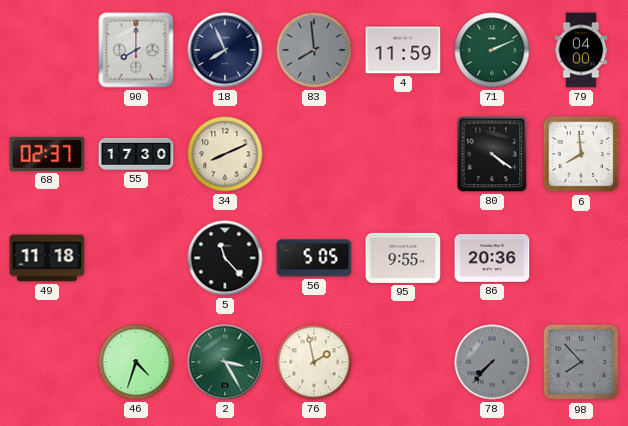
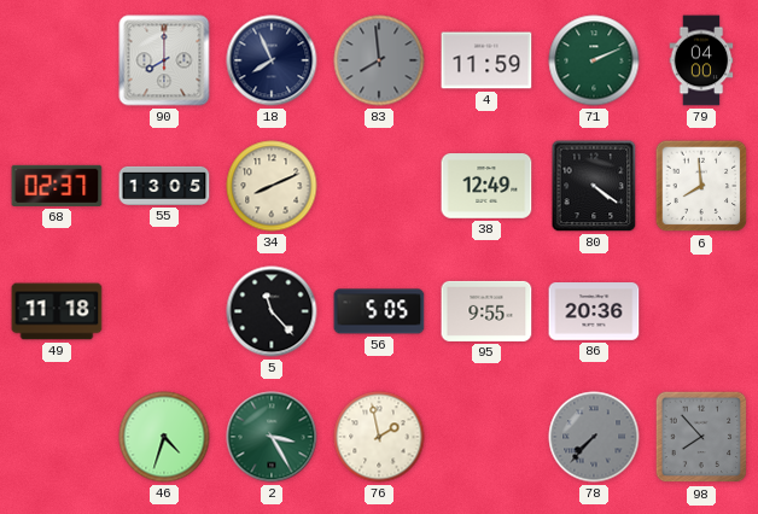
55: 17:30 -> 13:05 (164, 186)
38: none -> 12:49 (486, 186)
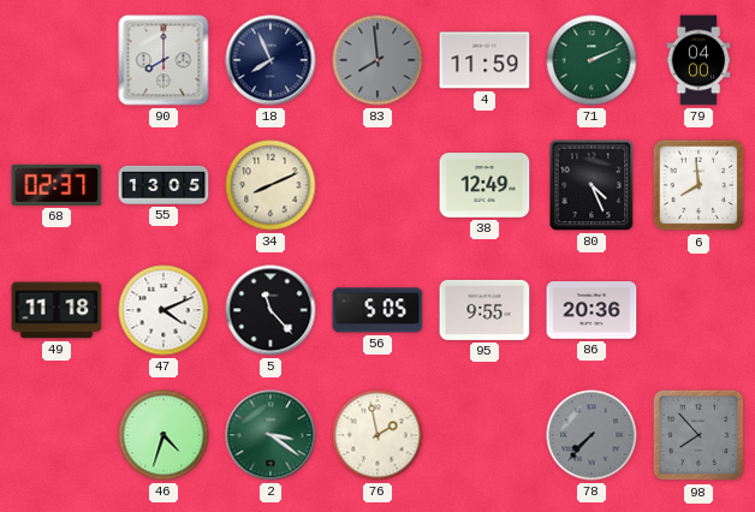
80: 4:21 -> 4:26 (591, 185)
47: none -> 4:11 (164, 310)
2: 3:25 -> 3:21 (271, 435)
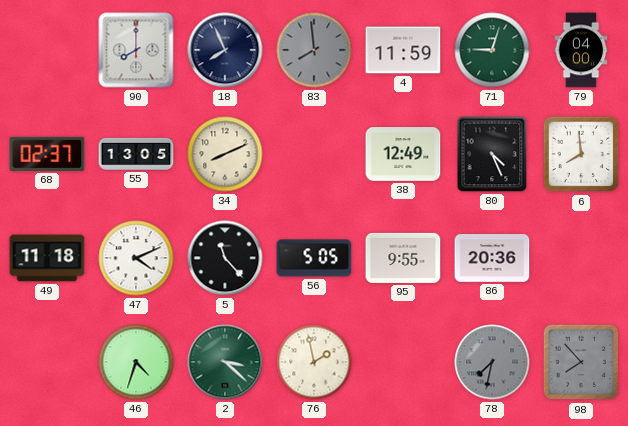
71: 2:11 -> 9:03 (492, 50)
2: 3:21 -> 3:22 (225, 362)
78: 7:37 -> 7:32 (492, 362)
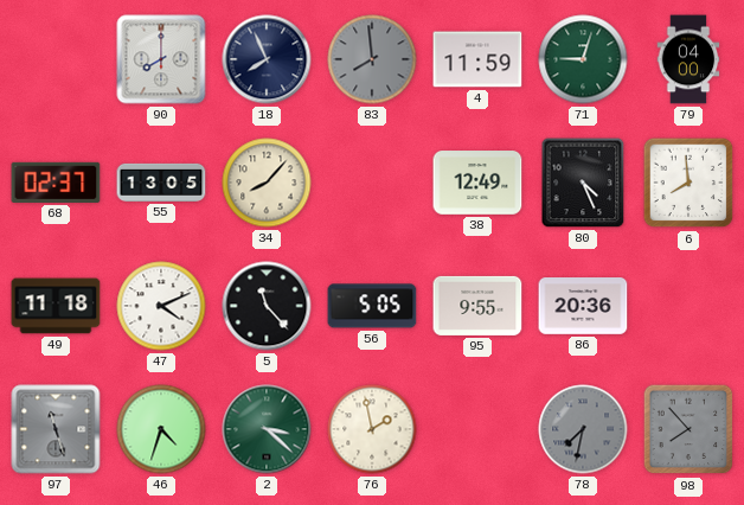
34: 8:11 -> 8:07 (267, 183)
97: none -> 11:27 (56, 429)
